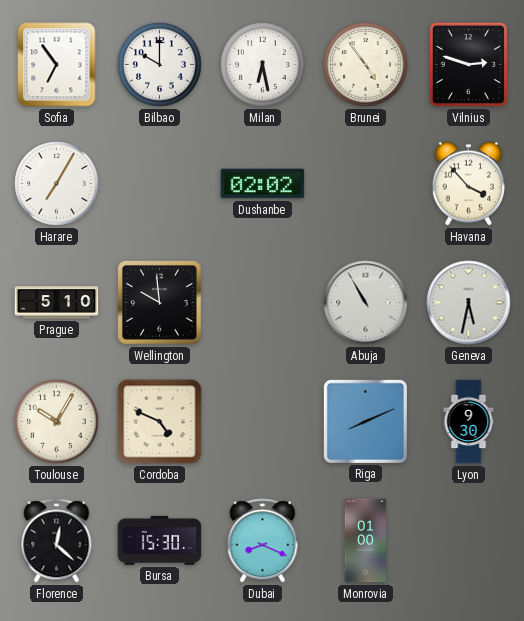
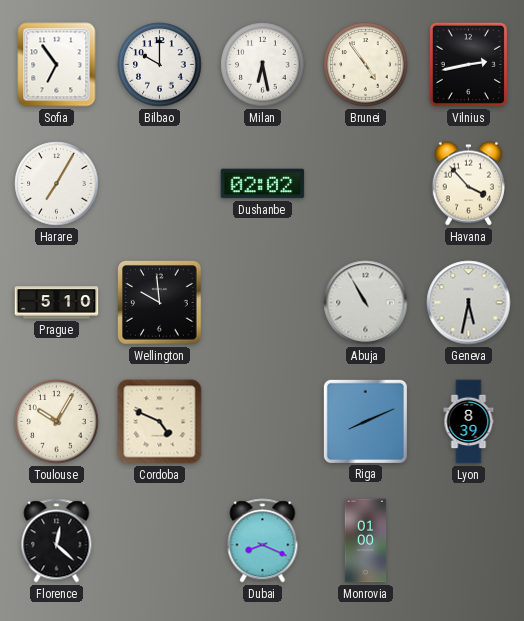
Vilnius: 2:48 -> 2:43 (468, 64)
Lyon: 9:30 -> 8:39 (469, 422)
Bursa: 15:30 -> none (160, 540)
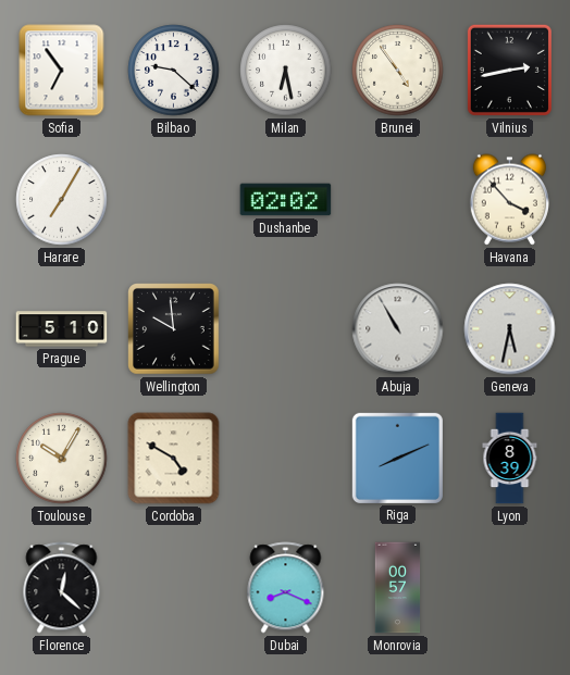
Bilbao: 10:00 -> 9:22 (174, 71)
Cordoba: 4:49 -> 4:50 (174, 459)
Monrovia: 01:00 -> 00:57 (398, 588)
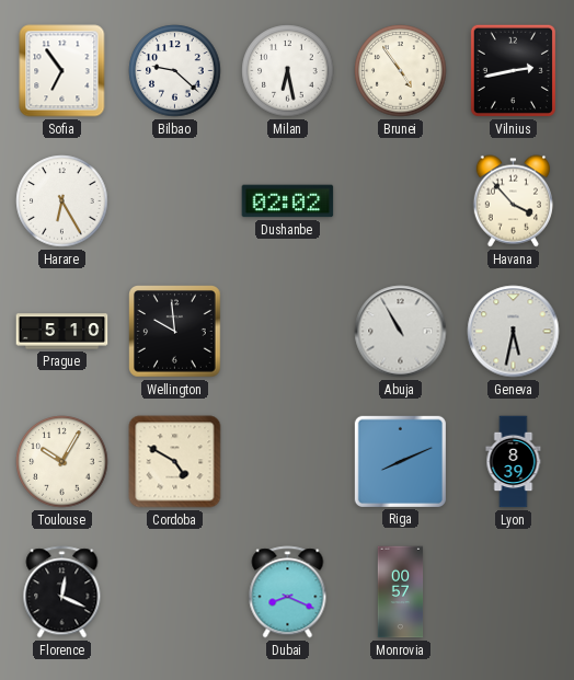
Harare: 7:05 -> 6:25 (62, 201)
Florence: 12:22 -> 12:19 (62, 592)
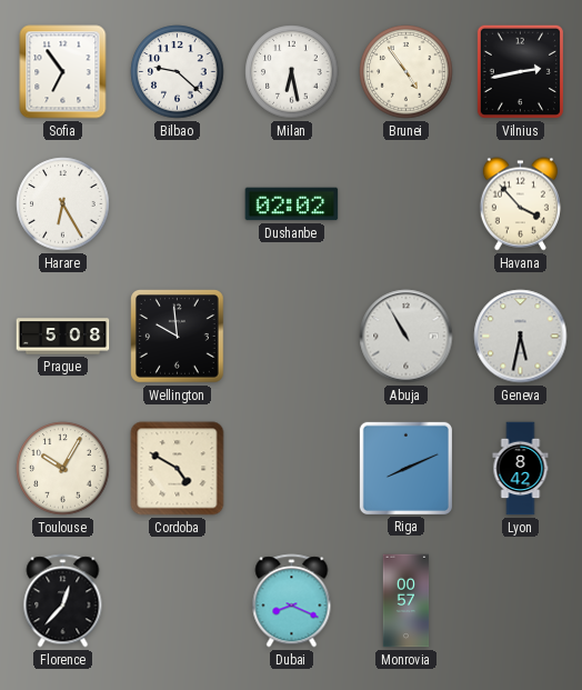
Prague: 5:10 -> 5:08 (63, 337)
Lyon: 8:39 -> 8:42 (521, 469)
Florence: 12:19 -> 12:37 (63, 601)
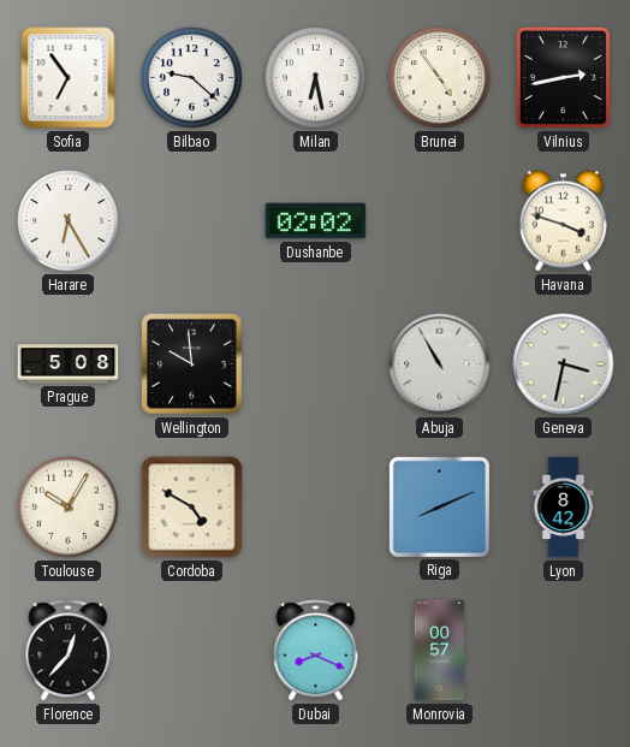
Havana: 3:53 -> 3:48 (563, 221)
Geneva: 5:32 -> 3:32 (564, 364)
